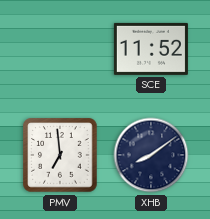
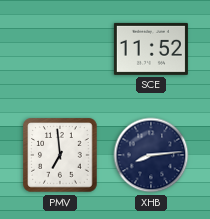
XHB: 8:09 -> 8:14 (151, 155)
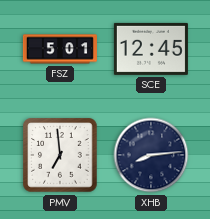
FSZ: none -> 5:01 (60, 49)
SCE: 11:52 -> 12:45 (151, 49)
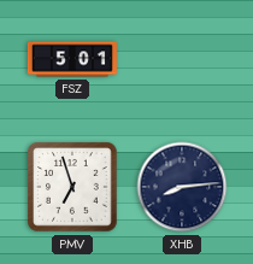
SCE: 12:45 -> none (151, 49)
PMV: 6:59 -> 6:57 (72, 187)
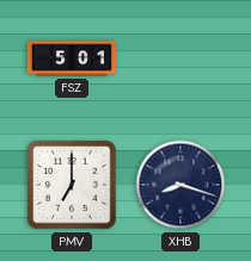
PMV: 6:57 -> 7:00 (72, 185)
XHB: 8:14 -> 8:18 (180, 185)
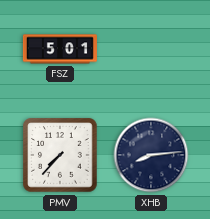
PMV: 7:00 -> 7:37 (60, 155)
XHB: 8:18 -> 8:14 (151, 155)
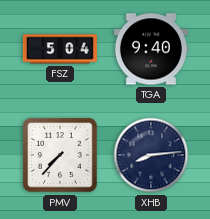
FSZ: 5:01 -> 5:04 (60, 49)
TGA: none -> 9:40 (151, 49)
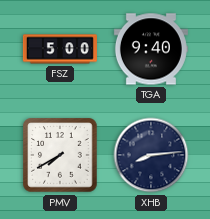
FSZ: 5:04 -> 5:00 (60, 49)
PMV: 7:37 -> 7:40 (60, 155)
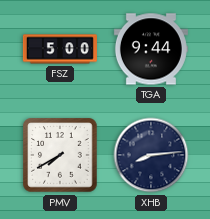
TGA: 9:40 -> 9:44 (151, 49)
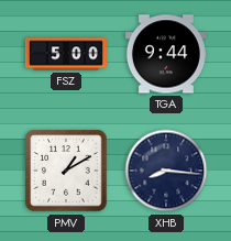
PMV: 7:40 -> 1:10 (66, 171)
XHB: 8:14 -> 8:16 (166, 171)
